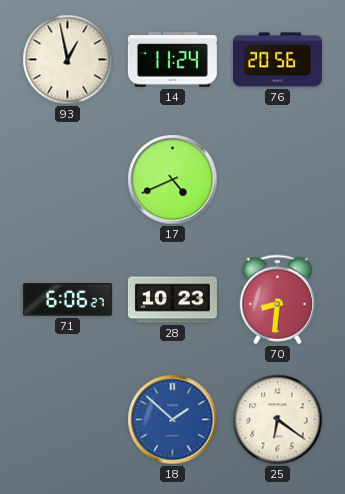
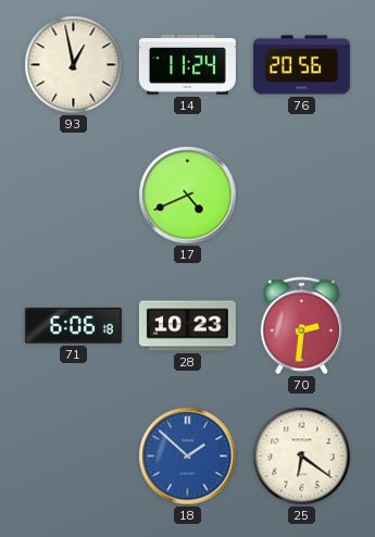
71: 6:06:27 -> 6:06:18 (73, 326)
70: 8:31 -> 2:31 (301, 326)
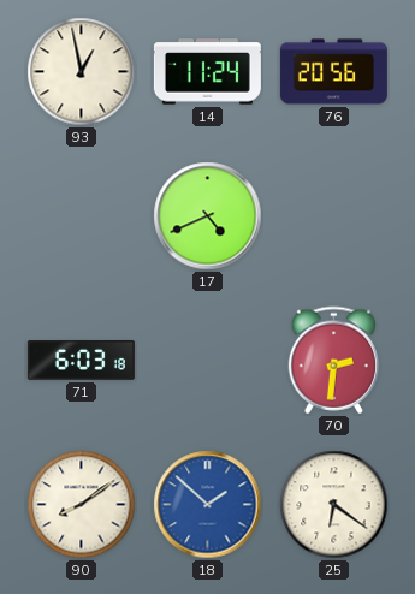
71: 6:06 -> 6:03 (81, 361)
28: 10:23 -> none (187, 326)
90: none -> 8:09 (82, 505)
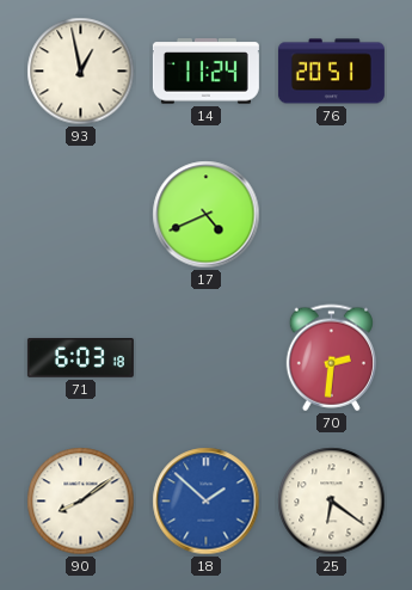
76: 20:56 -> 20:51 (331, 72)
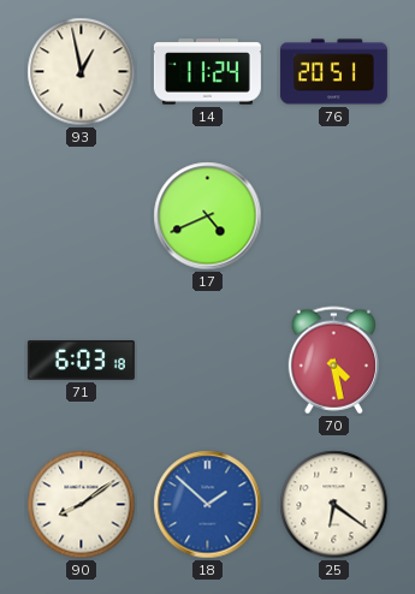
70: 2:31 -> 4:28 (333, 361)
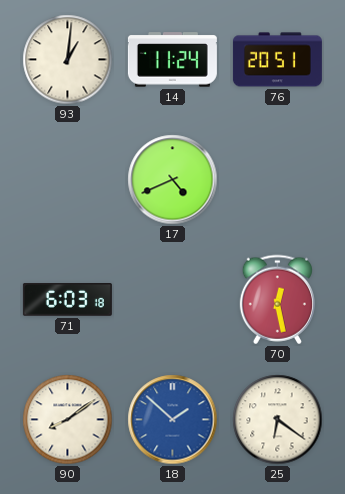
93: 12:58 -> 1:01 (68, 60)
70: 4:28 -> 12:28 (277, 300)
